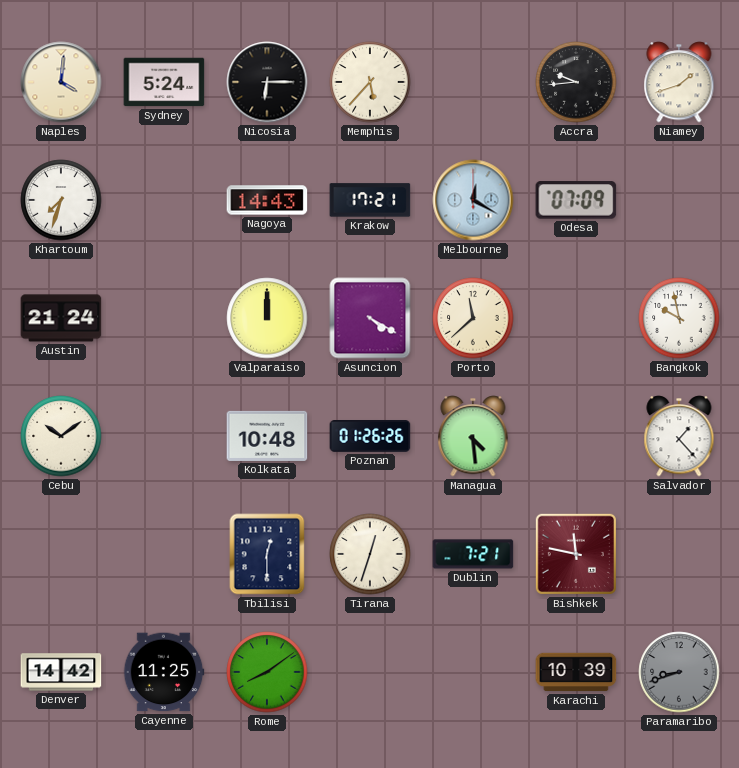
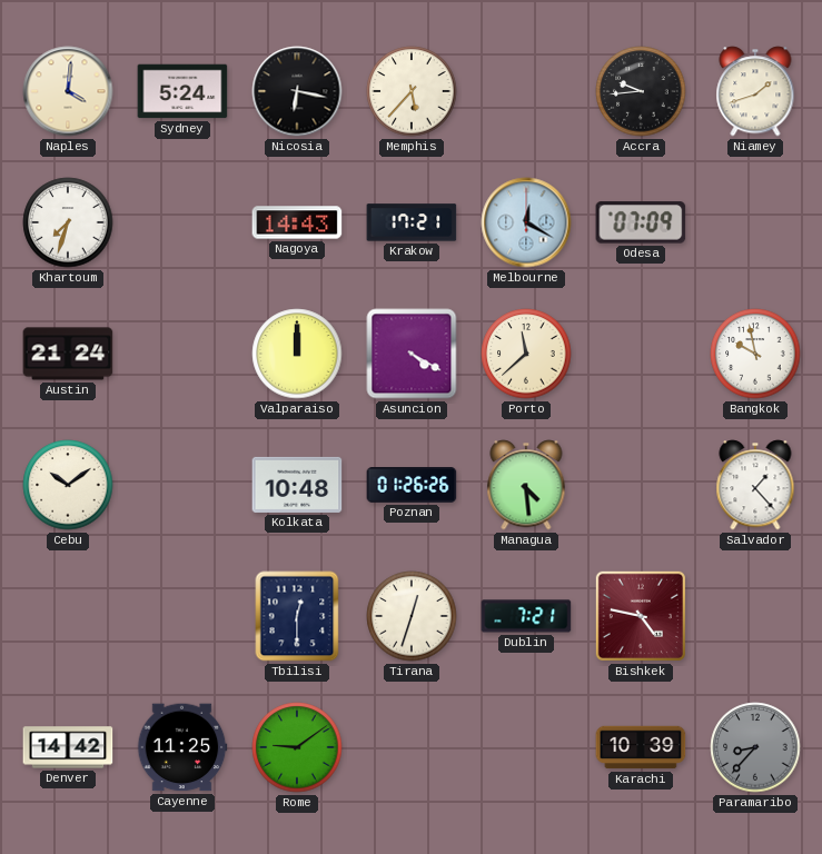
Nicosia: 6:15 -> 6:17 (297, 91)
Bishkek: 11:47 -> 4:47 (641, 616)
Rome: 8:09 -> 9:09 (297, 747)
Paramaribo: 8:42 -> 8:37 (755, 747)
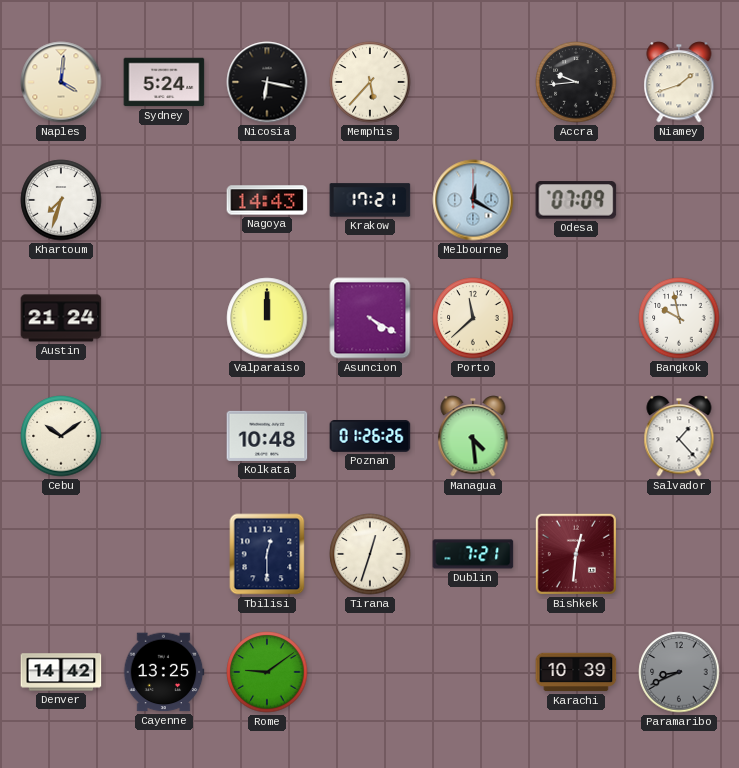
Bishkek: 4:47 -> 12:31 (576, 554)
Cayenne: 11:25 -> 13:25 (164, 672)
Paramaribo: 8:37 -> 8:41 (679, 672)
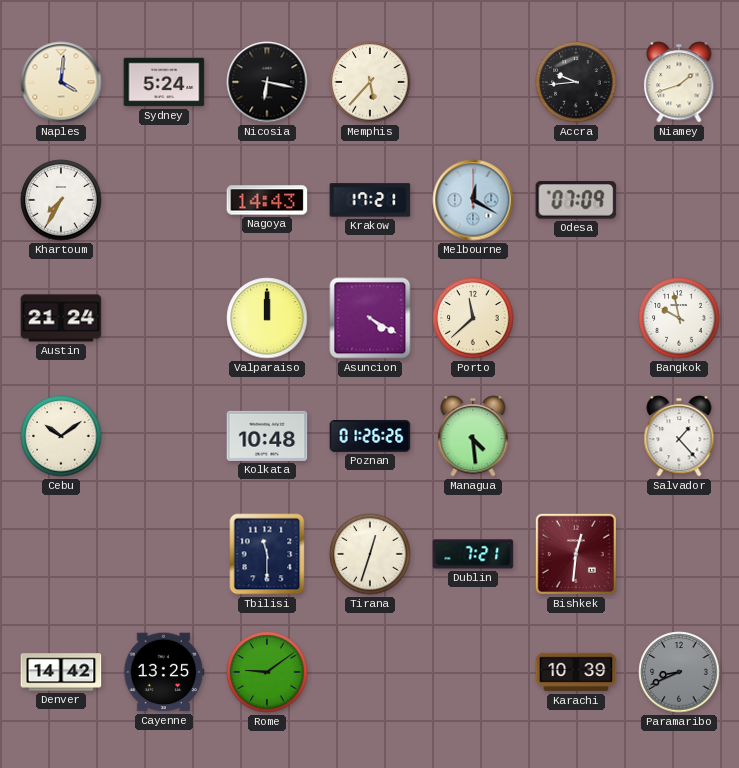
Khartoum: 7:33 -> 7:35 (61, 200)
Tbilisi: 12:30 -> 11:30 (267, 554)
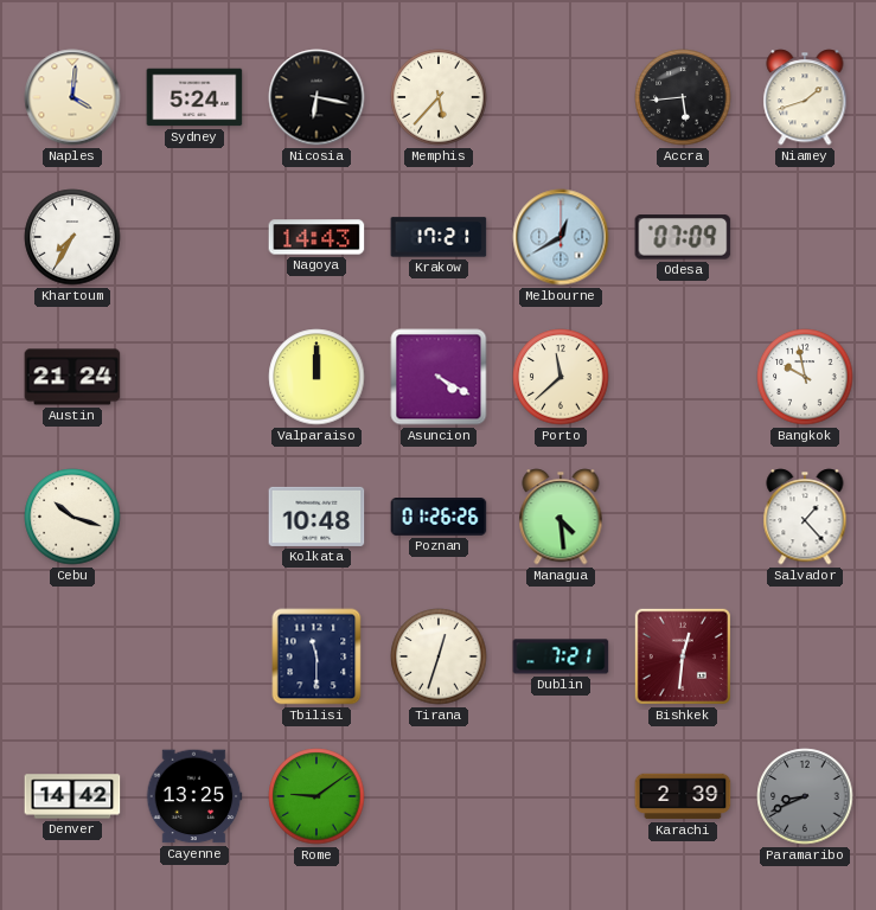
Accra: 9:44 -> 5:44 (683, 97)
Melbourne: 12:20 -> 12:40 (561, 237)
Cebu: 10:09 -> 10:18 (72, 517)
Karachi: 10:39 -> 2:39 (683, 796)
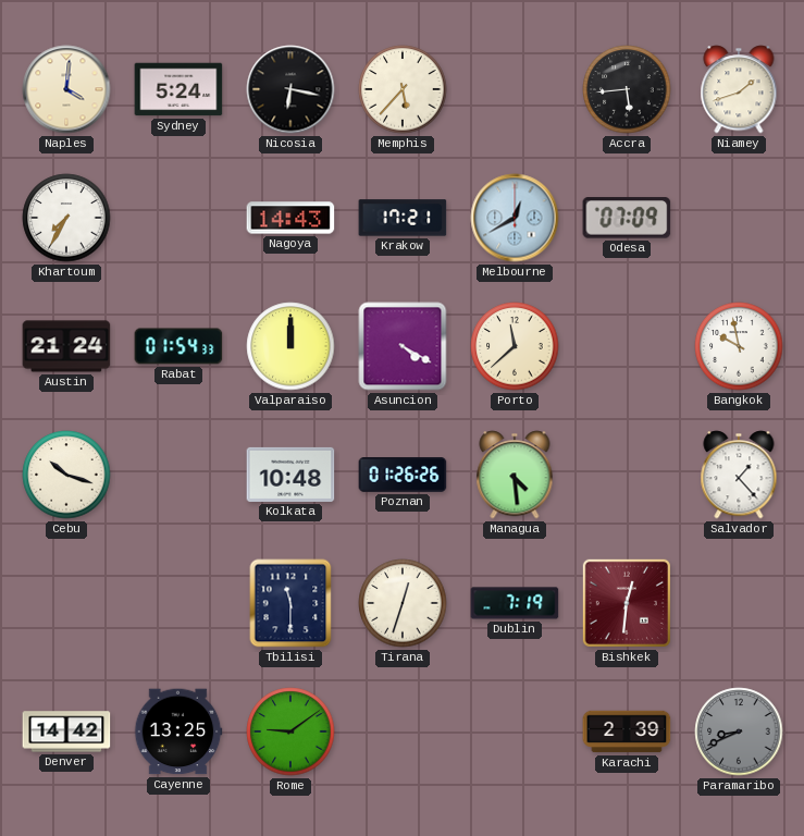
Rabat: none -> 01:54 (178, 346)
Dublin: 7:21 -> 7:19 (515, 603)
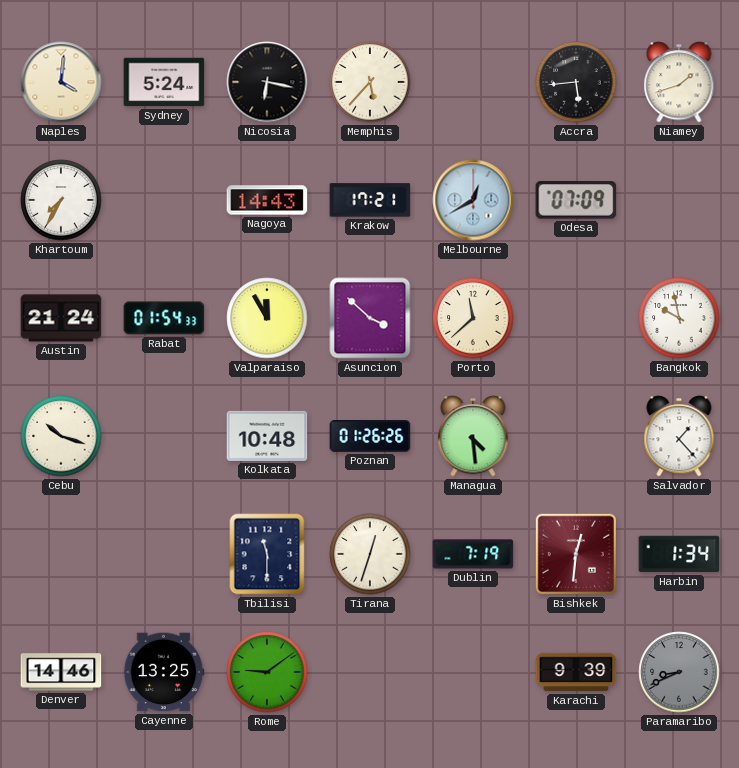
Valparaiso: 12:00 -> 11:55 (267, 318)
Asuncion: 4:20 -> 3:52 (370, 318)
Harbin: none -> 1:34 (679, 554)
Denver: 14:42 -> 14:46 (61, 672)
Karachi: 2:39 -> 9:39 (576, 672)
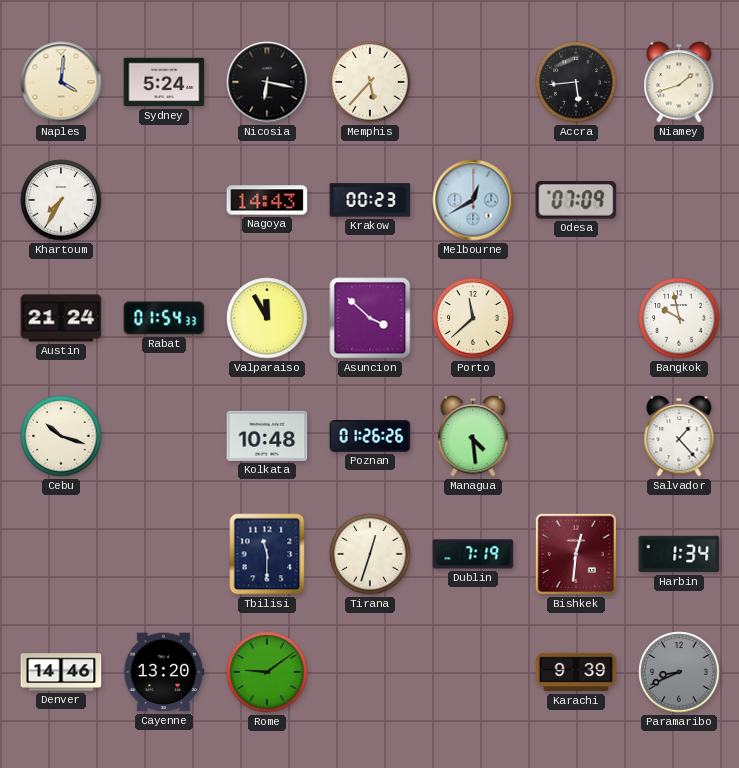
Krakow: 17:21 -> 00:23 (370, 200)
Cayenne: 13:25 -> 13:20 (164, 672)
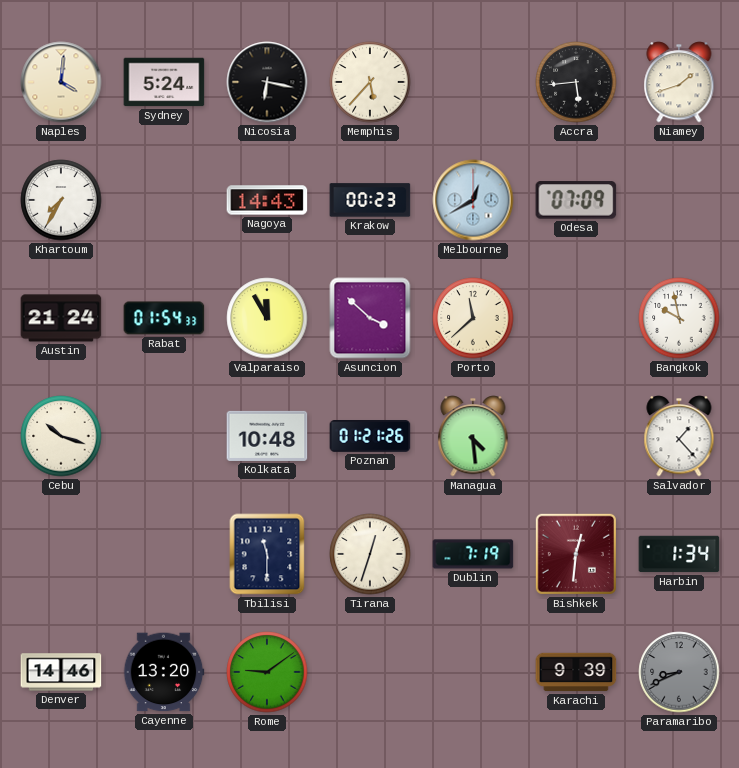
Poznan: 01:26 -> 01:21 (370, 437)
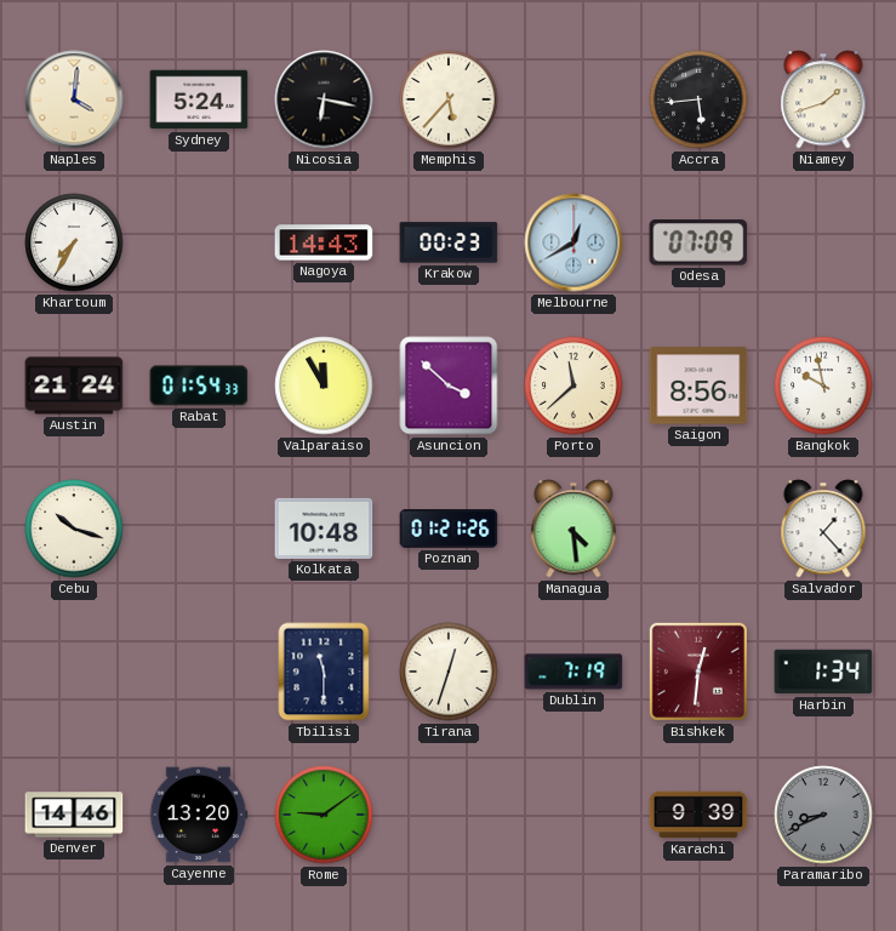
Saigon: none -> 8:56 (698, 385)
